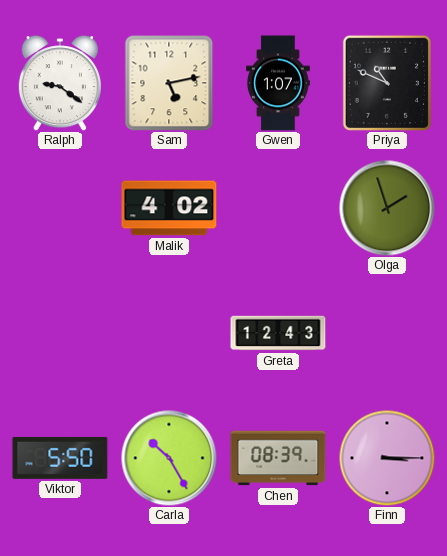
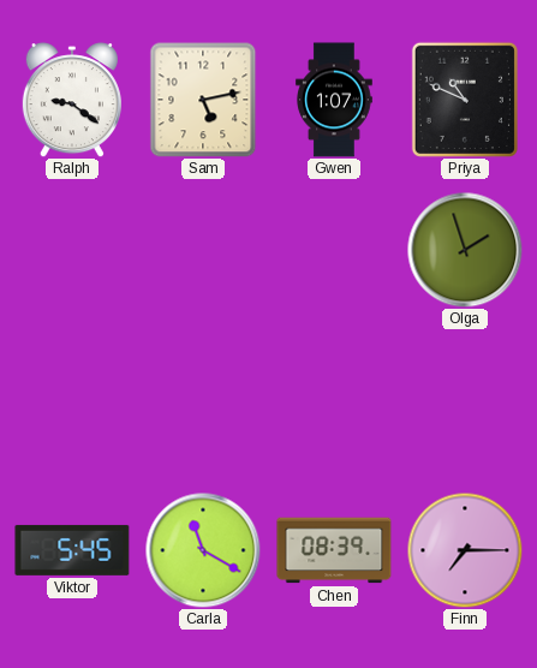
Malik: 4:02 -> none (169, 208)
Greta: 12:43 -> none (278, 333)
Viktor: 5:50 -> 5:45 (72, 550)
Carla: 10:25 -> 11:20 (203, 550)
Finn: 3:15 -> 7:15 (465, 550)
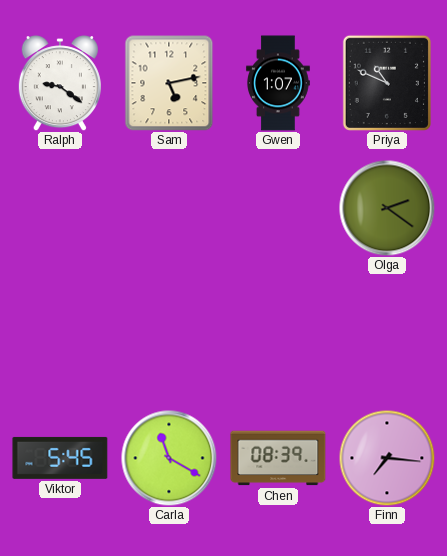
Olga: 1:57 -> 2:21 (387, 208)
Finn: 7:15 -> 7:16 (387, 458)
